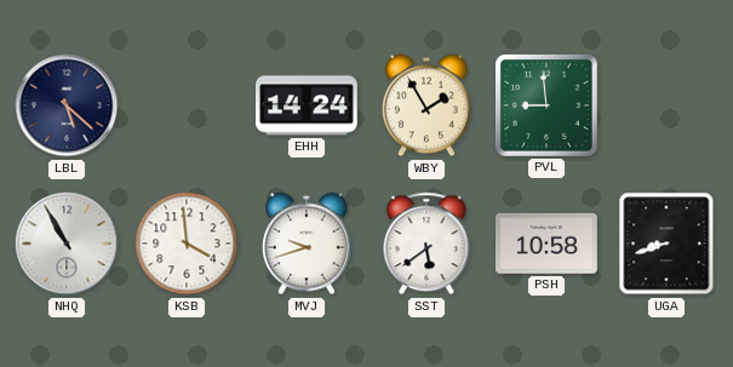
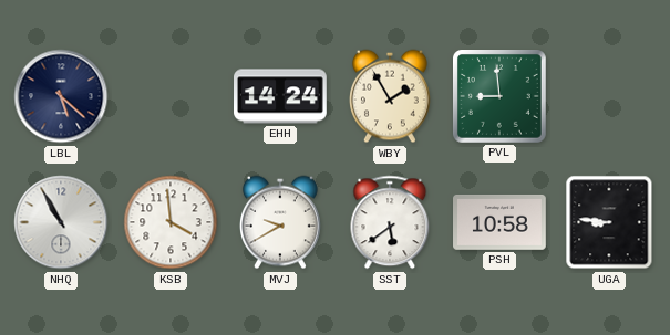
MVJ: 9:42 -> 9:40 (280, 222)
UGA: 8:42 -> 8:46 (609, 222)
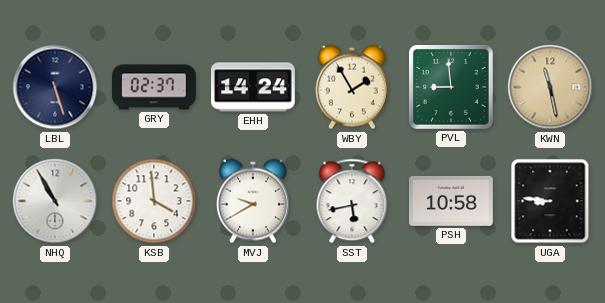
LBL: 5:22 -> 5:27 (55, 87)
GRY: none -> 02:37 (155, 87)
KWN: none -> 11:28 (550, 87)
SST: 5:39 -> 5:43 (352, 201)
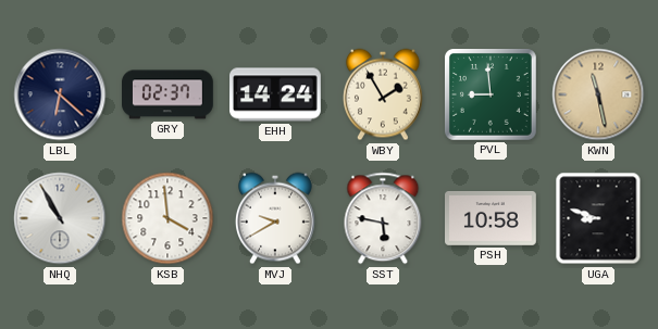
LBL: 5:27 -> 6:22 (60, 94)
SST: 5:43 -> 5:47 (383, 218)
UGA: 8:46 -> 8:48 (598, 218)
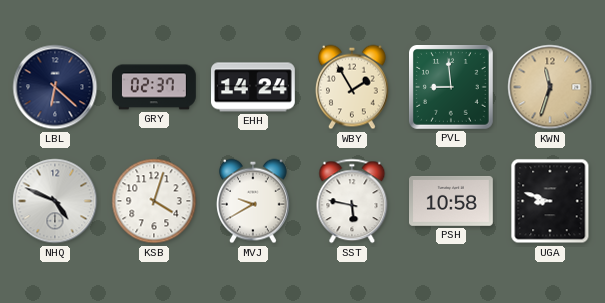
KWN: 11:28 -> 11:33 (550, 87)
NHQ: 10:55 -> 4:49 (55, 201)
KSB: 3:59 -> 4:03 (154, 201)
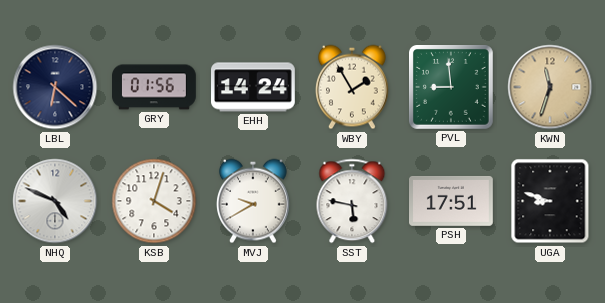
GRY: 02:37 -> 01:56 (155, 87)
PSH: 10:58 -> 17:51 (452, 201)
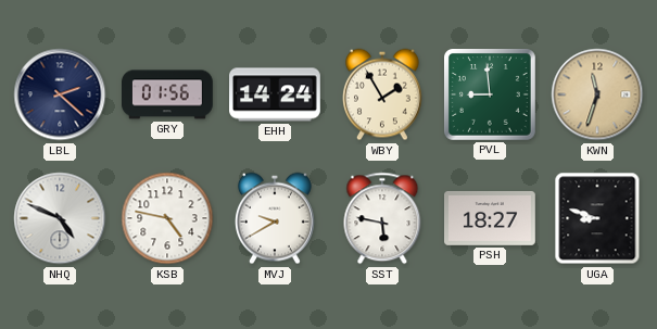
LBL: 6:22 -> 2:22 (60, 94)
KSB: 4:03 -> 4:47 (167, 218)
PSH: 17:51 -> 18:27 (491, 218)
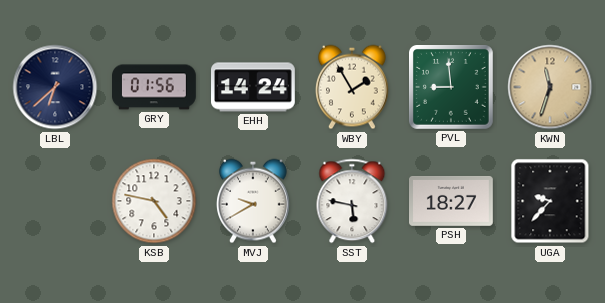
LBL: 2:22 -> 6:38 (55, 87)
NHQ: 4:49 -> none (60, 218)
UGA: 8:48 -> 9:37 (550, 201)
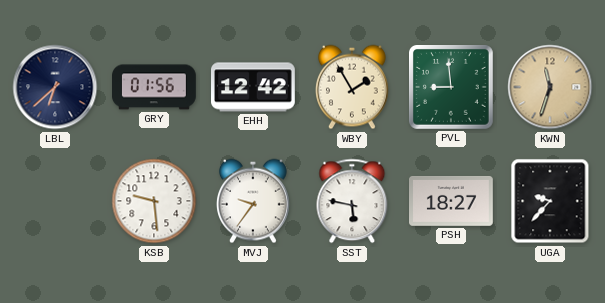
EHH: 14:24 -> 12:42 (254, 87)
KSB: 4:47 -> 9:29 (154, 201)
MVJ: 9:40 -> 9:36 (253, 201)
